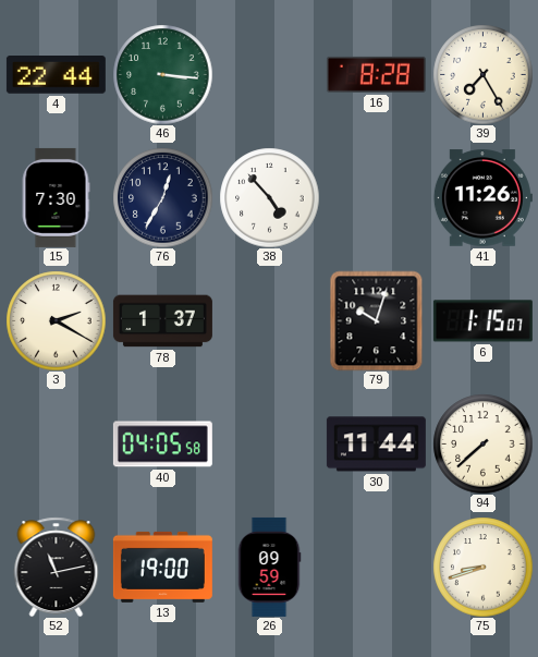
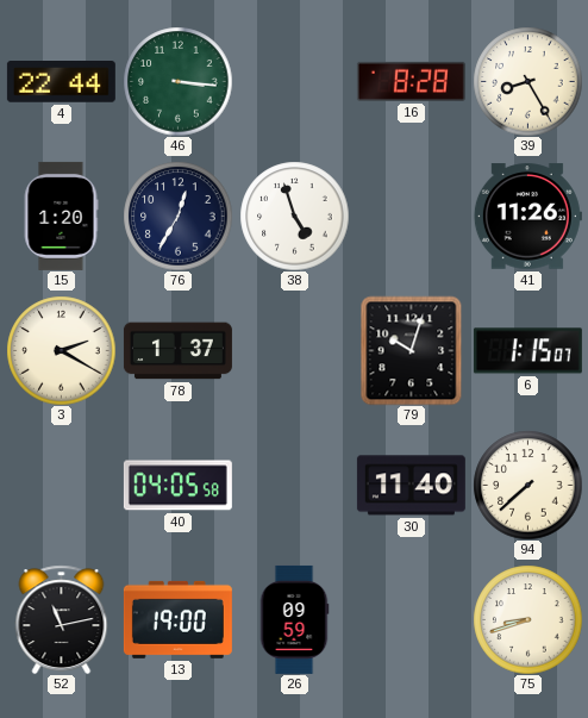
39: 7:25 -> 8:25 (527, 81)
15: 7:30 -> 1:20 (61, 216)
38: 4:53 -> 4:57 (294, 216)
30: 11:44 -> 11:40 (411, 486)
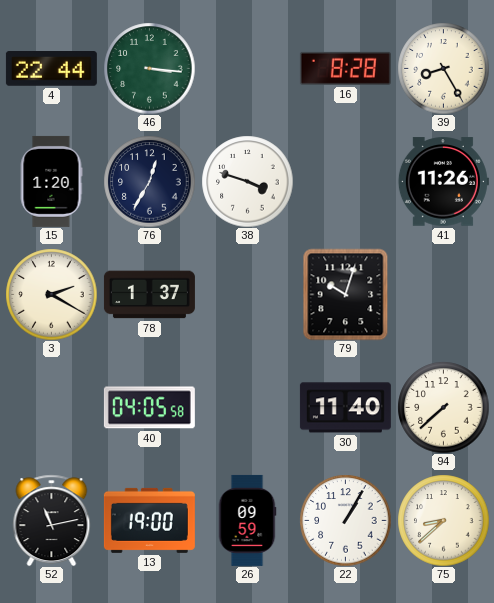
38: 4:57 -> 3:48 (247, 181)
6: 1:15 -> none (527, 351)
22: none -> 1:05 (345, 520)
75: 8:42 -> 8:38 (443, 520)
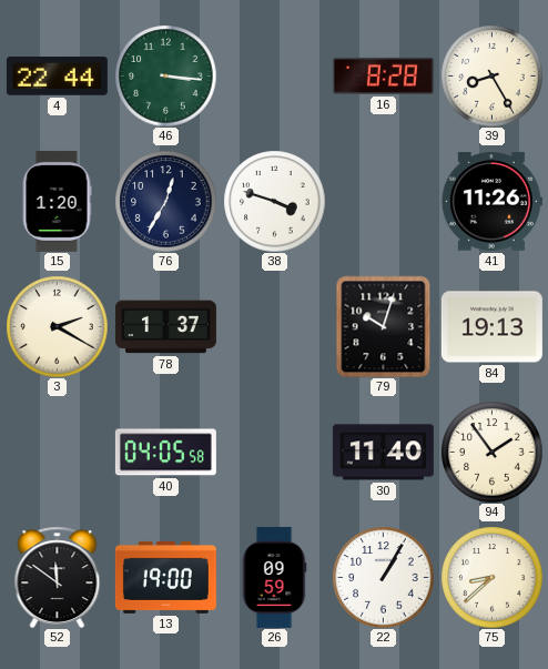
84: none -> 19:13 (491, 327)
94: 7:38 -> 1:54 (491, 452)
52: 11:13 -> 11:51 (58, 577)
